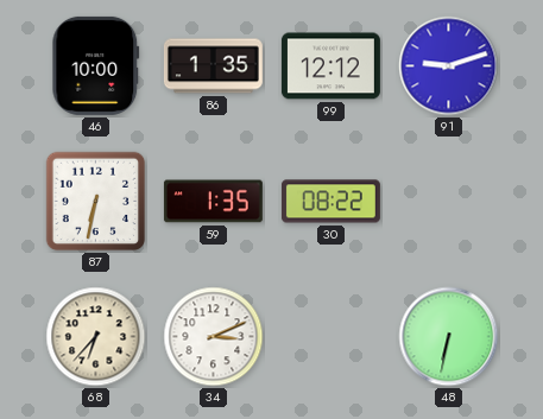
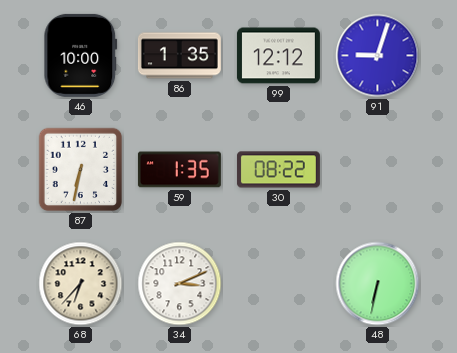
91: 9:12 -> 9:03 (378, 56)
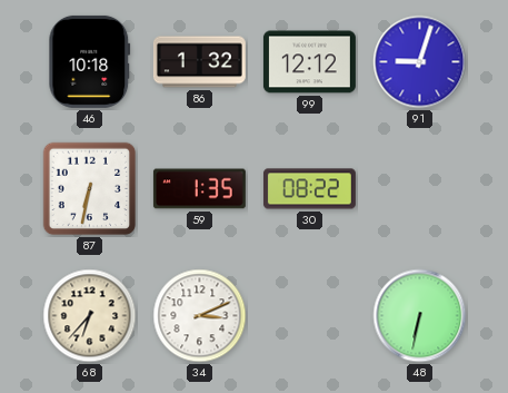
46: 10:00 -> 10:18 (90, 61)
86: 1:35 -> 1:32 (199, 62)
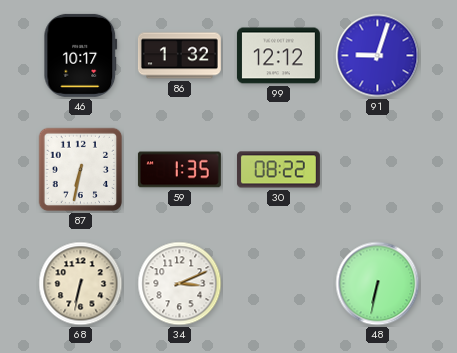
46: 10:18 -> 10:17 (81, 55)
68: 6:37 -> 6:32 (81, 284)
